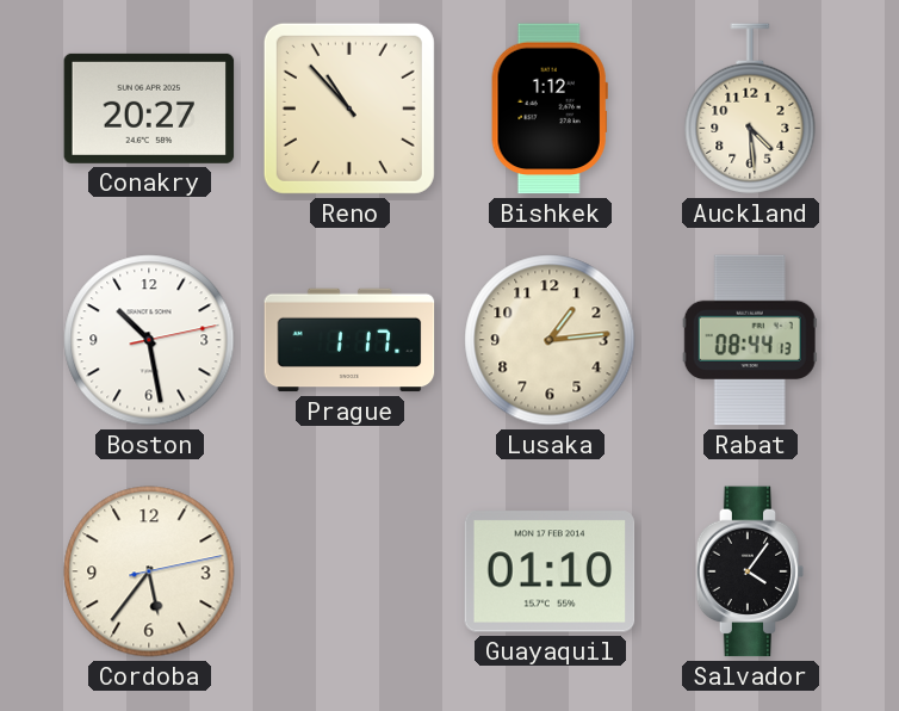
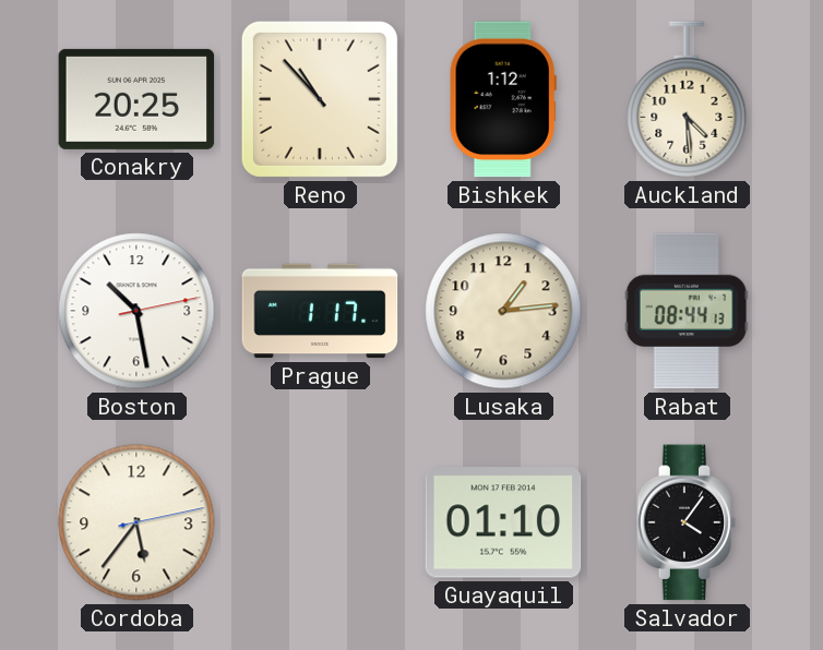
Conakry: 20:27 -> 20:25 (136, 99)
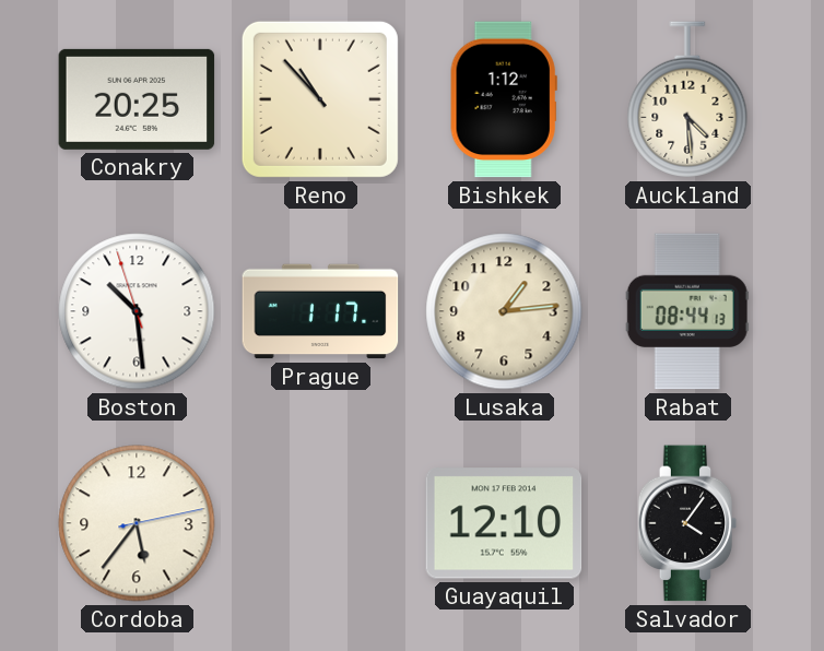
Boston: 10:28:13 -> 10:28:57 (137, 311)
Guayaquil: 01:10 -> 12:10 (504, 523)
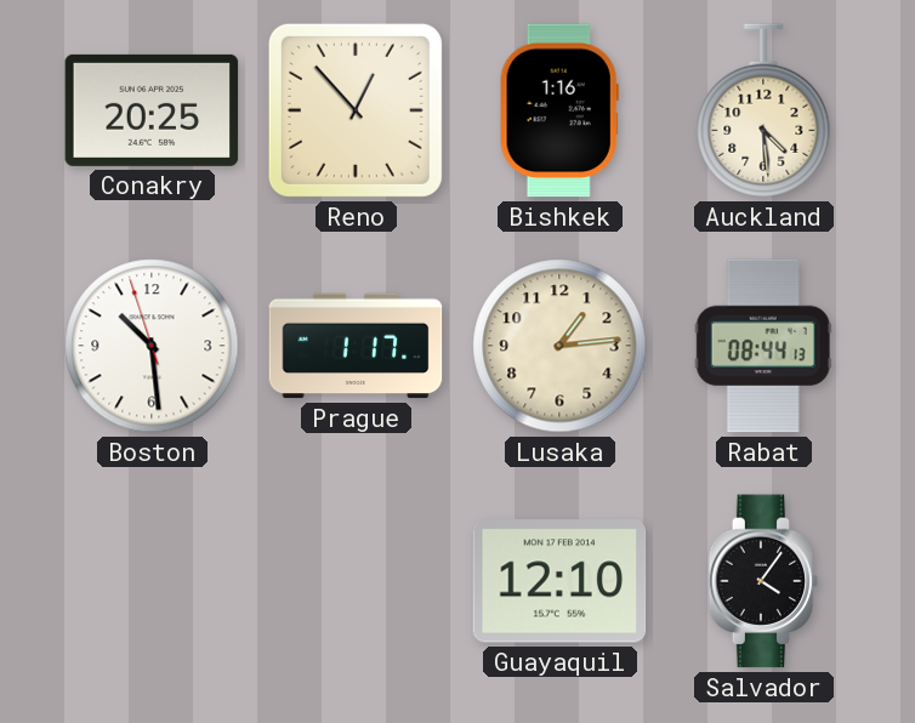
Reno: 10:53 -> 12:53 (356, 110)
Bishkek: 1:12 -> 1:16 (559, 110)
Cordoba: 5:36 -> none (137, 523)
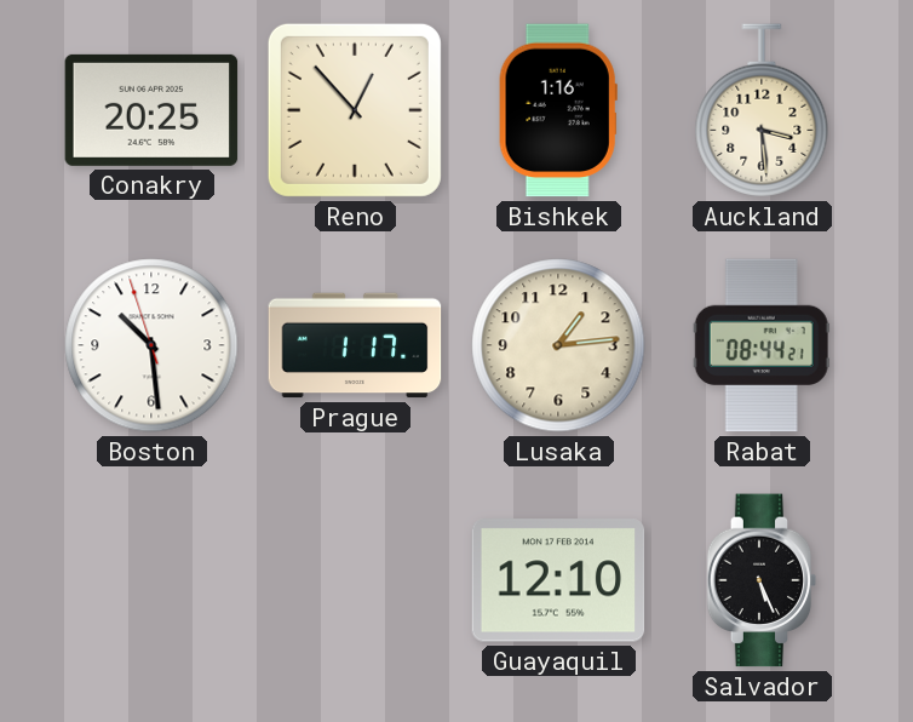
Auckland: 4:29 -> 3:29 (762, 110)
Rabat: 08:44:13 -> 08:44:21 (762, 345)
Salvador: 4:06 -> 5:26 (762, 580)
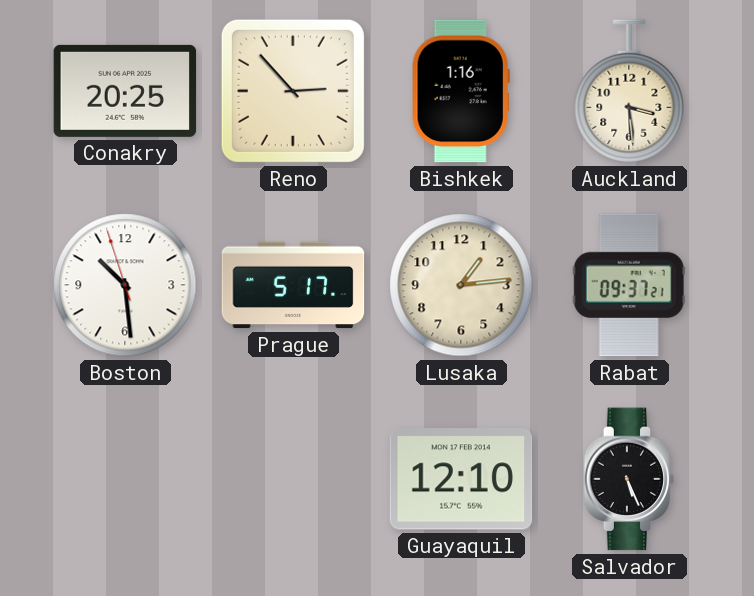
Reno: 12:53 -> 2:53 (293, 91)
Prague: 1:17 -> 5:17 (293, 285)
Rabat: 08:44 -> 09:37 (629, 285)
